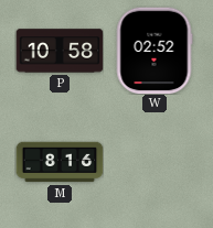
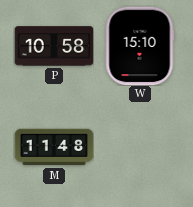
W: 02:52 -> 15:10 (140, 46)
M: 8:16 -> 11:48 (54, 147)
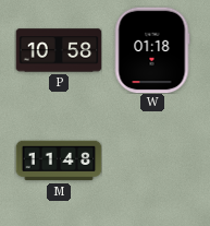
W: 15:10 -> 01:18 (152, 50)
